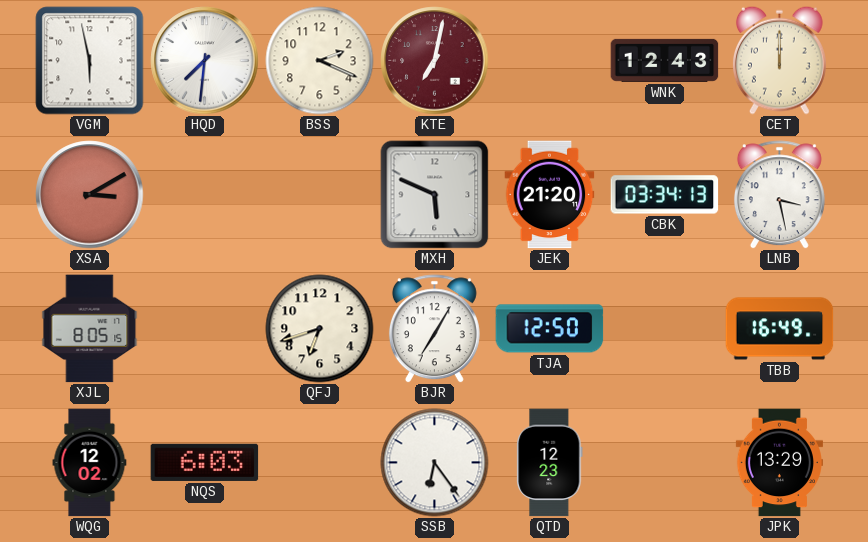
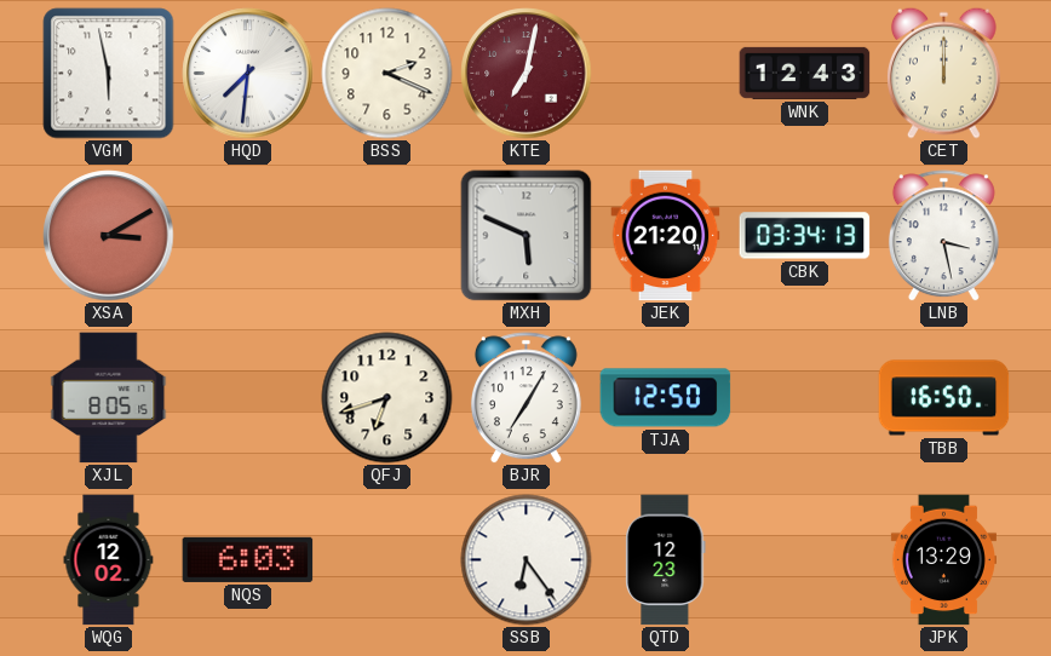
TBB: 16:49 -> 16:50 (944, 398)
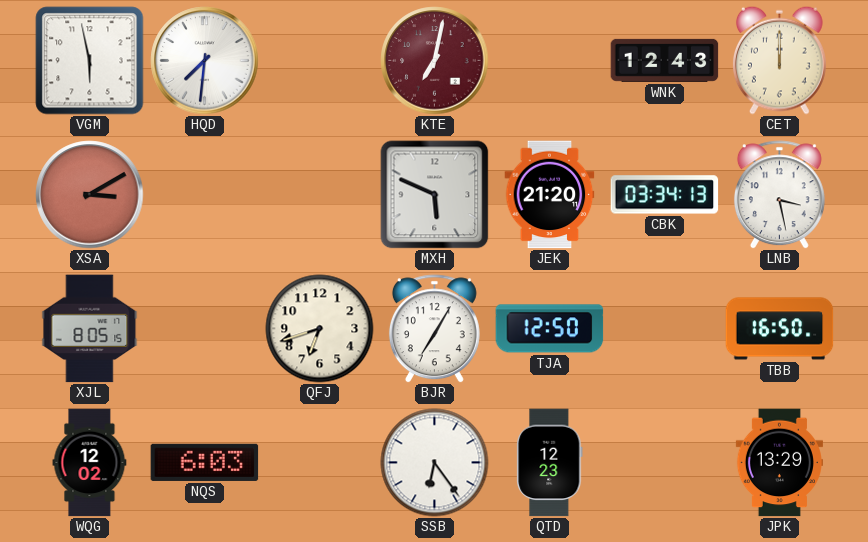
BSS: 2:19 -> none (387, 74)
